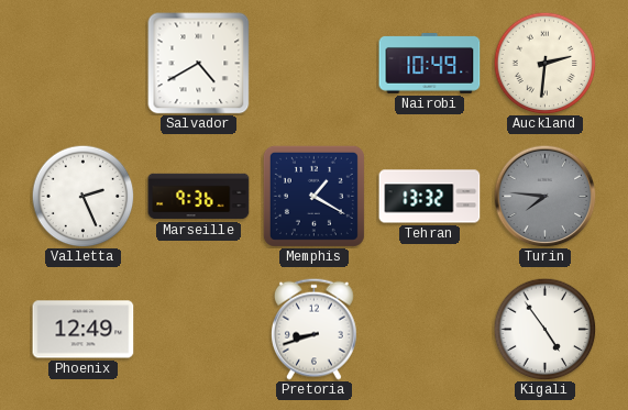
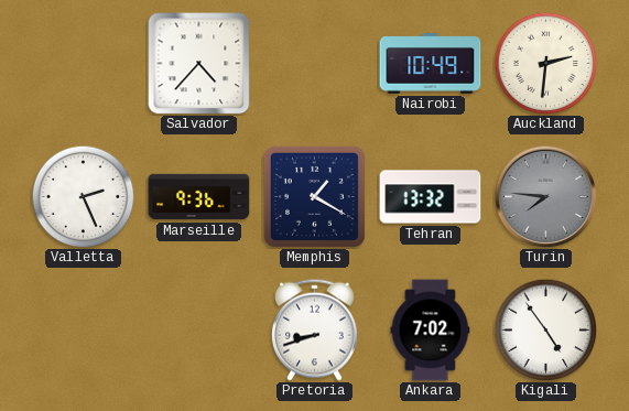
Salvador: 4:40 -> 4:37 (199, 64)
Phoenix: 12:49 -> none (84, 330)
Ankara: none -> 7:02 (431, 331)
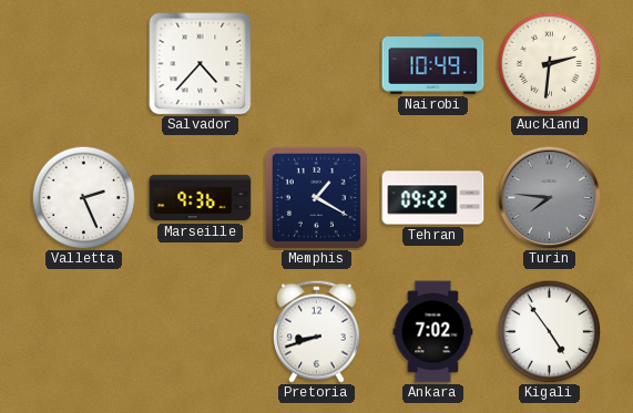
Tehran: 13:32 -> 09:22 (433, 198)
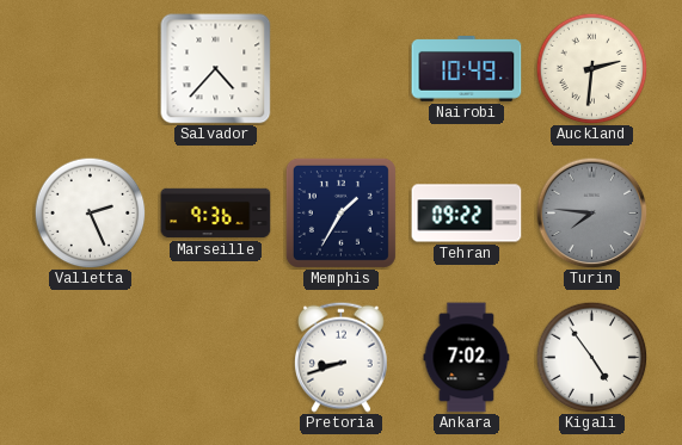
Memphis: 1:20 -> 1:35 (340, 212)
